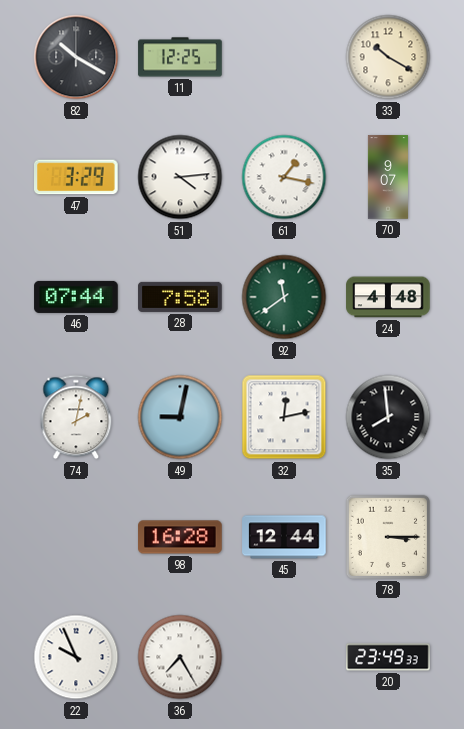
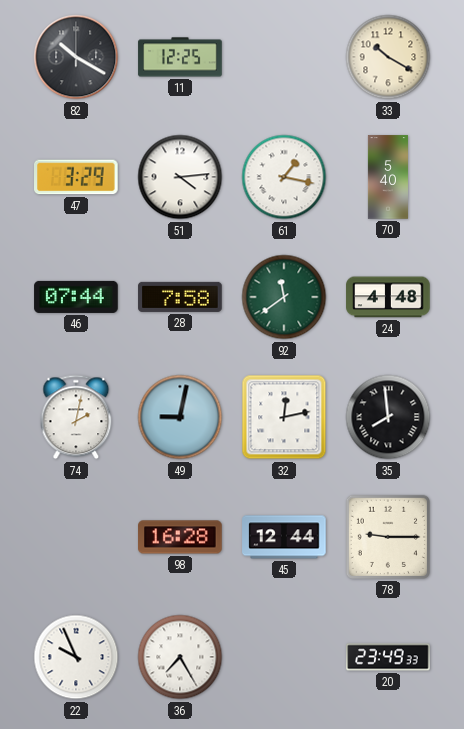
70: 9:07 -> 5:40 (388, 177)
78: 3:15 -> 9:15 (388, 537)
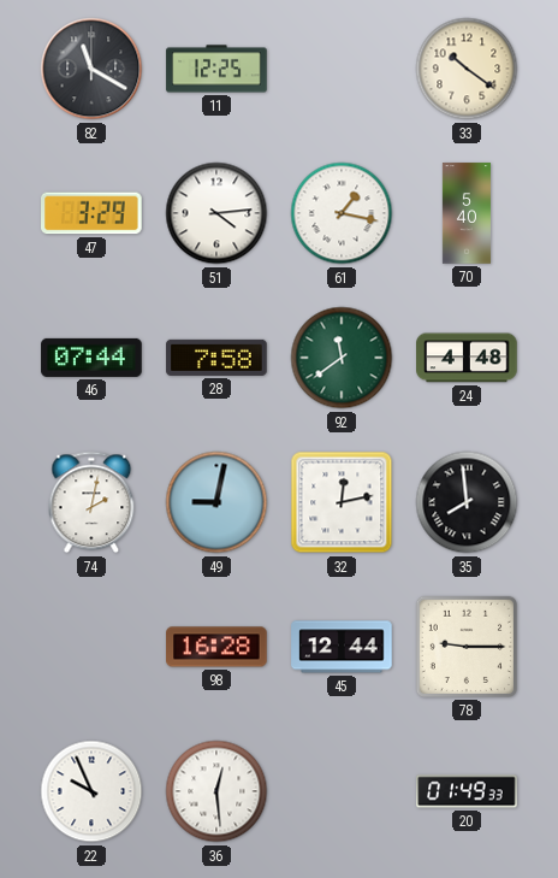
82: 10:20 -> 11:20 (91, 69)
33: 10:20 -> 10:21 (467, 69)
36: 7:25 -> 12:29 (216, 791)
20: 23:49 -> 01:49 (467, 791)
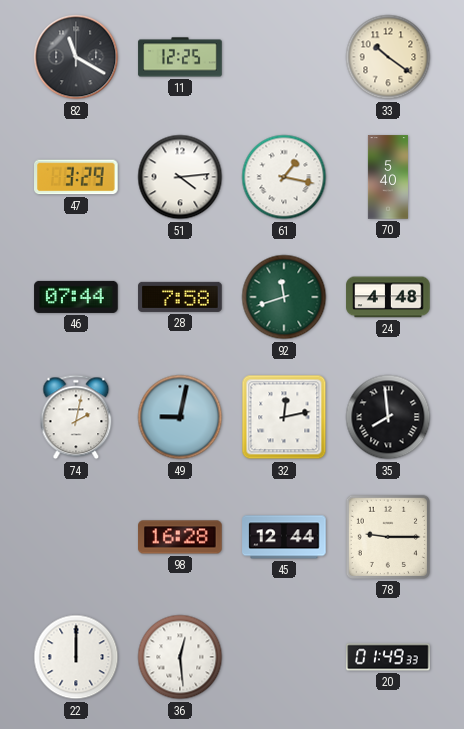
92: 11:39 -> 11:42 (284, 297)
22: 9:56 -> 12:00 (76, 657)
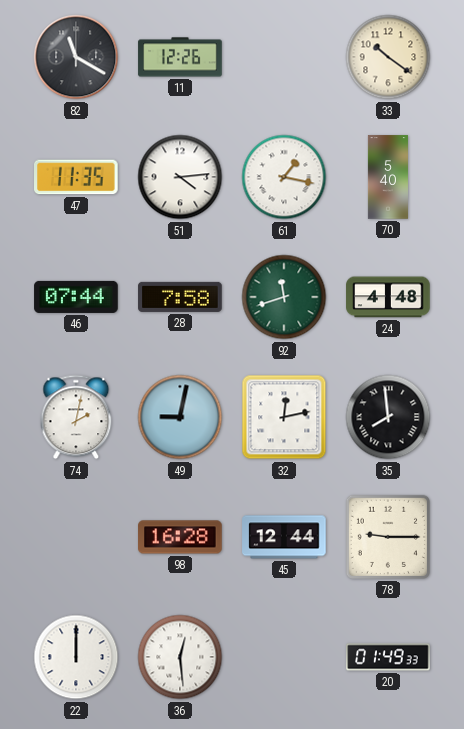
11: 12:25 -> 12:26 (180, 57)
47: 3:29 -> 11:35 (77, 177)
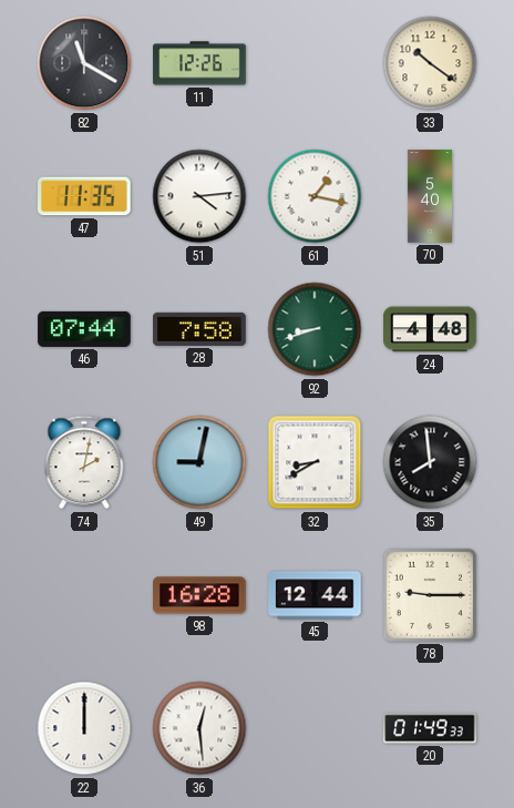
92: 11:42 -> 8:42 (315, 329)
32: 12:13 -> 8:40 (315, 462)
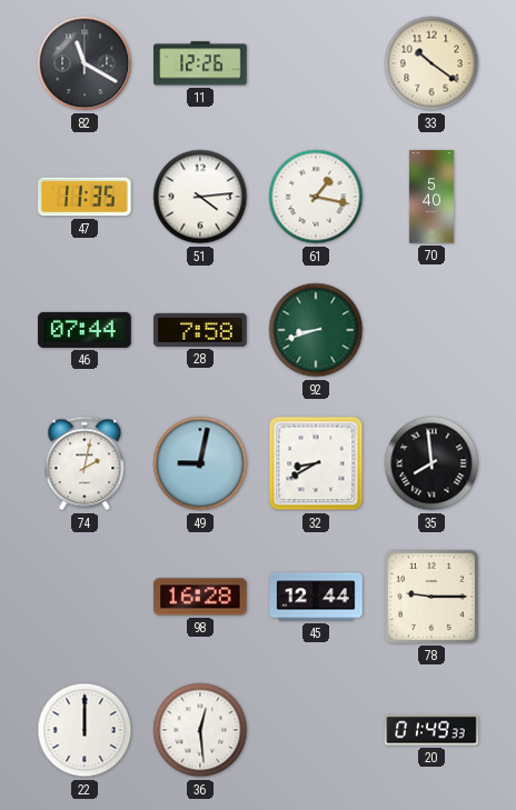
24: 4:48 -> none (430, 329)
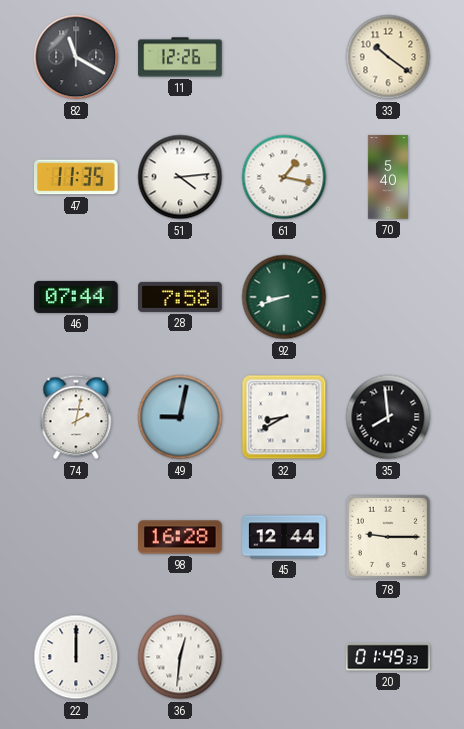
36: 12:29 -> 12:31 (180, 657)
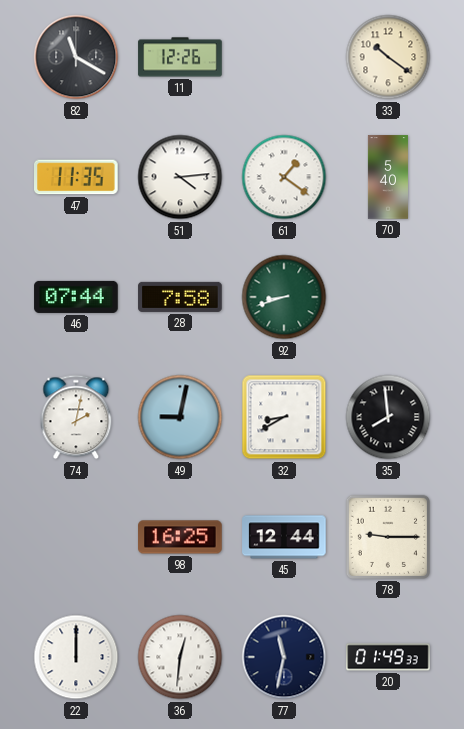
61: 1:17 -> 1:21 (284, 177)
98: 16:28 -> 16:25 (180, 537)
77: none -> 11:32 (284, 657)
